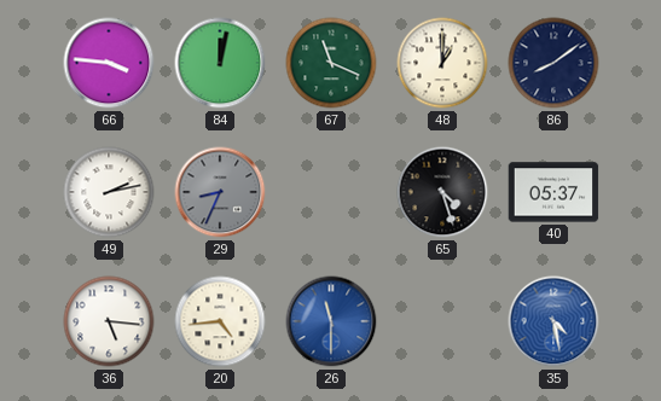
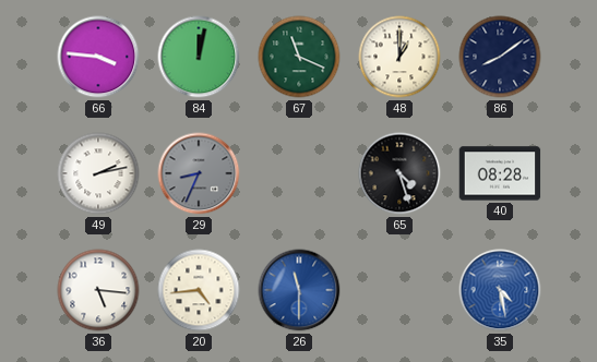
40: 05:37 -> 08:28 (500, 173)
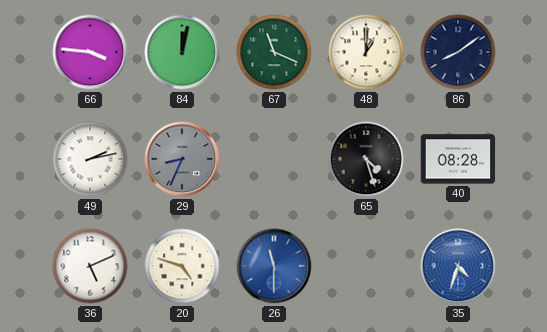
36: 5:16 -> 5:11 (90, 266)
20: 4:44 -> 4:48 (182, 266)
35: 4:28 -> 4:33 (458, 266)
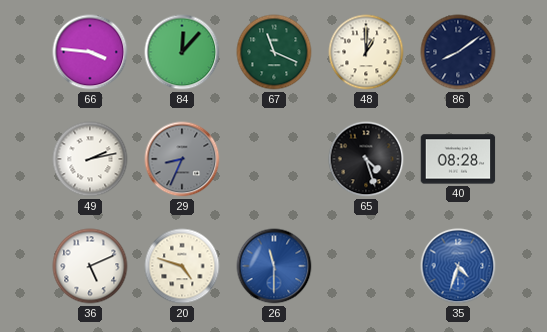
84: 12:02 -> 12:07 (182, 52)
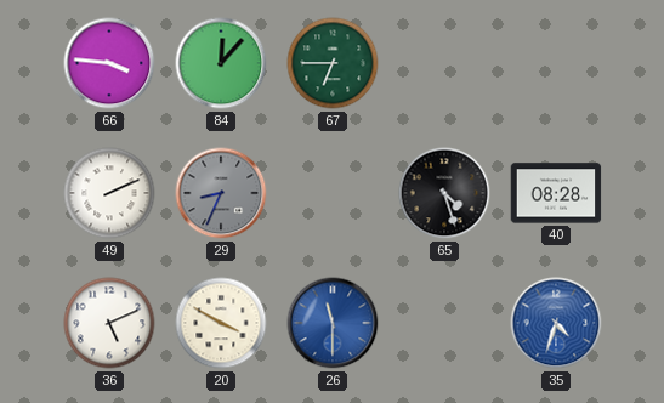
67: 11:19 -> 6:45 (333, 63)
48: 1:00 -> none (366, 52)
86: 8:09 -> none (458, 52)
49: 2:13 -> 2:11 (109, 193)
20: 4:48 -> 3:50 (221, 323)
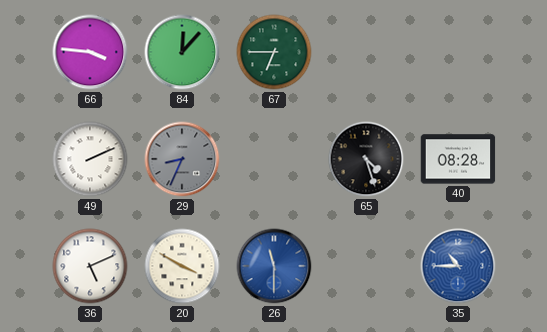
35: 4:33 -> 10:45 (458, 266)
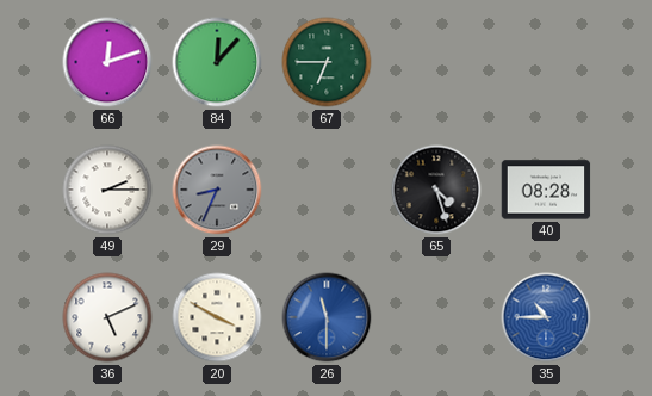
66: 3:46 -> 12:12 (107, 62)
49: 2:11 -> 2:15 (107, 190)
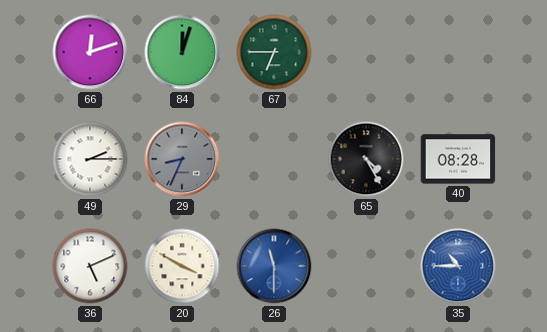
84: 12:07 -> 12:03 (182, 52)
65: 4:27 -> 4:25 (366, 159)
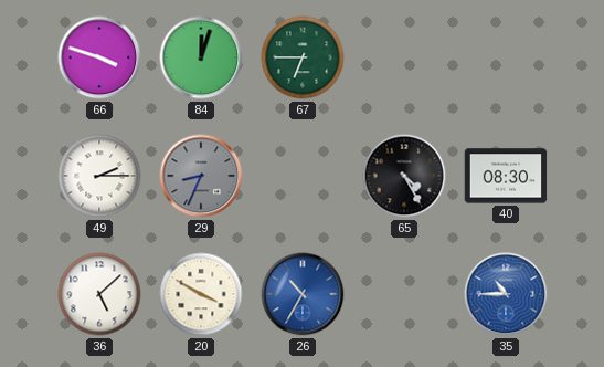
66: 12:12 -> 3:48 (99, 57)
40: 08:28 -> 08:30 (506, 176)
36: 5:11 -> 5:08 (99, 294)
26: 11:30 -> 10:35 (303, 294)
